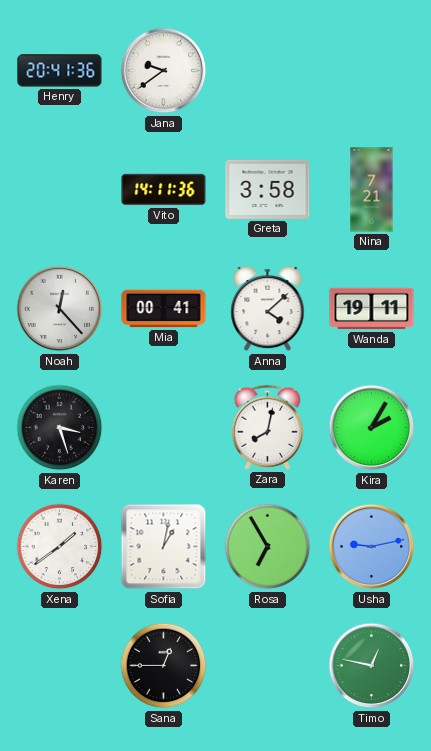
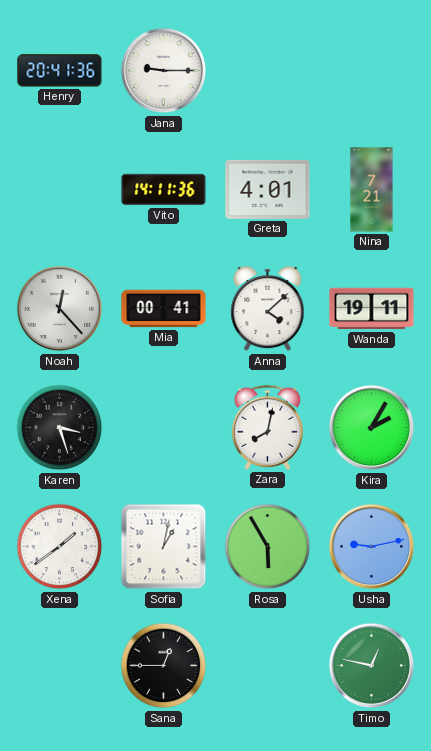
Jana: 9:39 -> 9:15 (164, 71)
Greta: 3:58 -> 4:01 (268, 189)
Rosa: 6:55 -> 5:55 (268, 547)
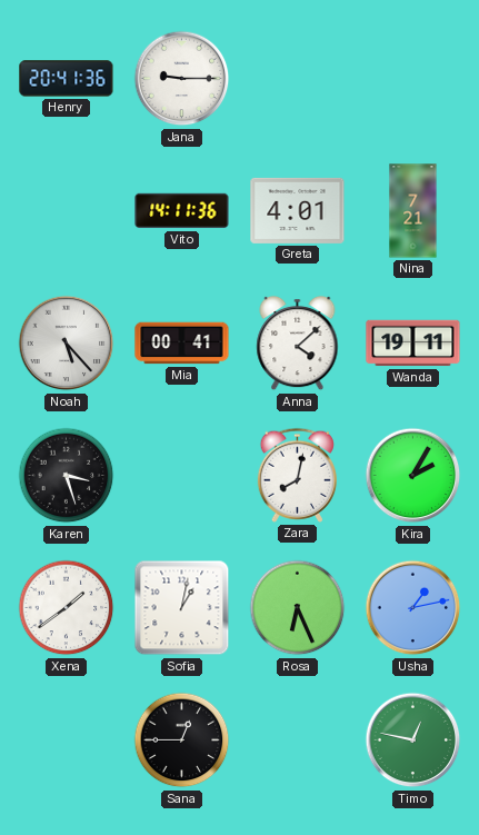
Noah: 12:23 -> 5:23 (67, 344)
Rosa: 5:55 -> 6:26 (298, 608)
Usha: 9:13 -> 1:13 (413, 608)
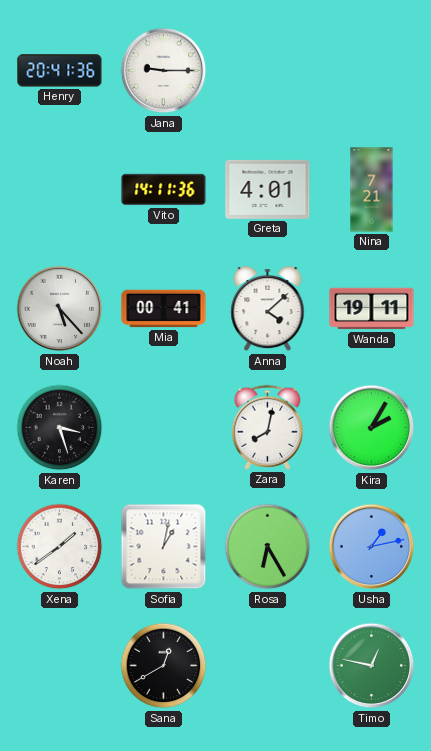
Rosa: 6:26 -> 6:25 (268, 547)
Sana: 12:45 -> 12:40 (164, 666)
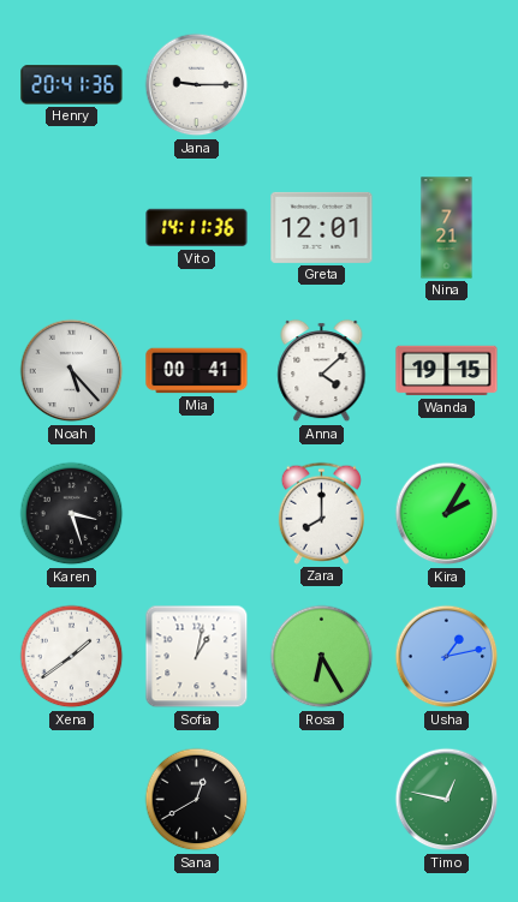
Greta: 4:01 -> 12:01 (322, 227)
Wanda: 19:11 -> 19:15 (447, 371)
Zara: 8:02 -> 8:00 (321, 513)
